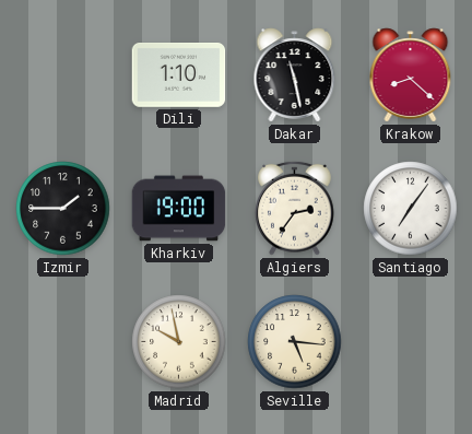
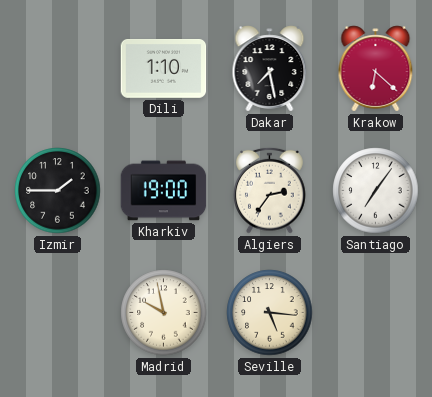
Dakar: 11:28 -> 7:28 (270, 69)
Krakow: 8:22 -> 6:22 (376, 69)
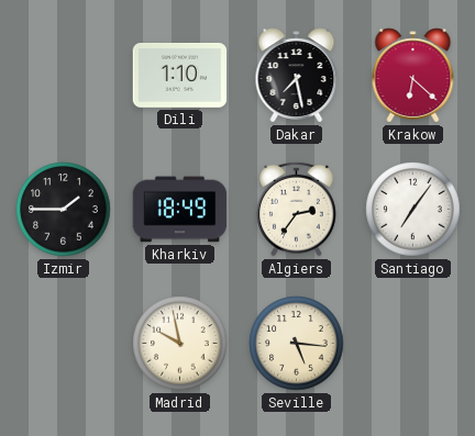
Kharkiv: 19:00 -> 18:49 (180, 210)
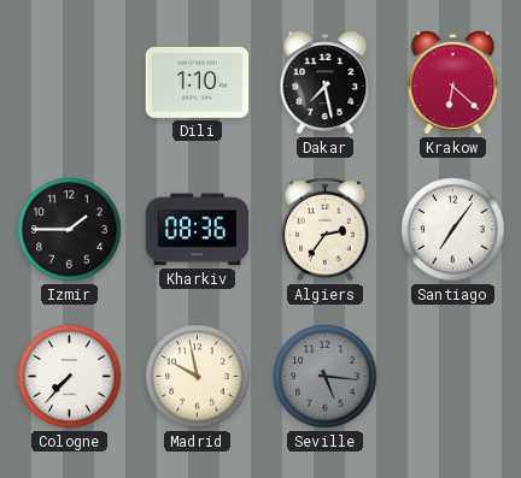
Kharkiv: 18:49 -> 08:36 (198, 230)
Cologne: none -> 7:37 (70, 377)
Seville dial: cream -> grey (326, 377)
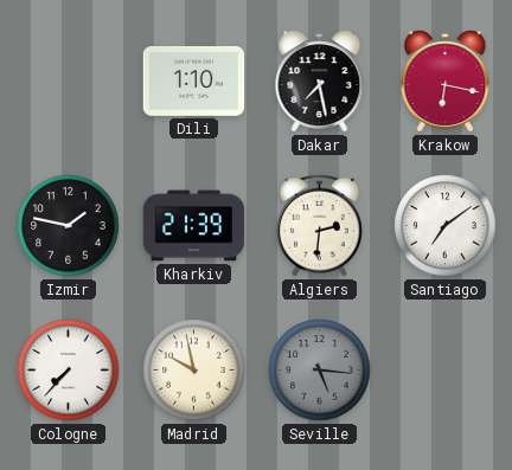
Krakow: 6:22 -> 6:17 (446, 82)
Izmir: 1:45 -> 1:47 (69, 226)
Kharkiv: 08:36 -> 21:39 (194, 226)
Algiers: 2:36 -> 2:31 (320, 225)
Santiago: 7:06 -> 7:09 (446, 226)
